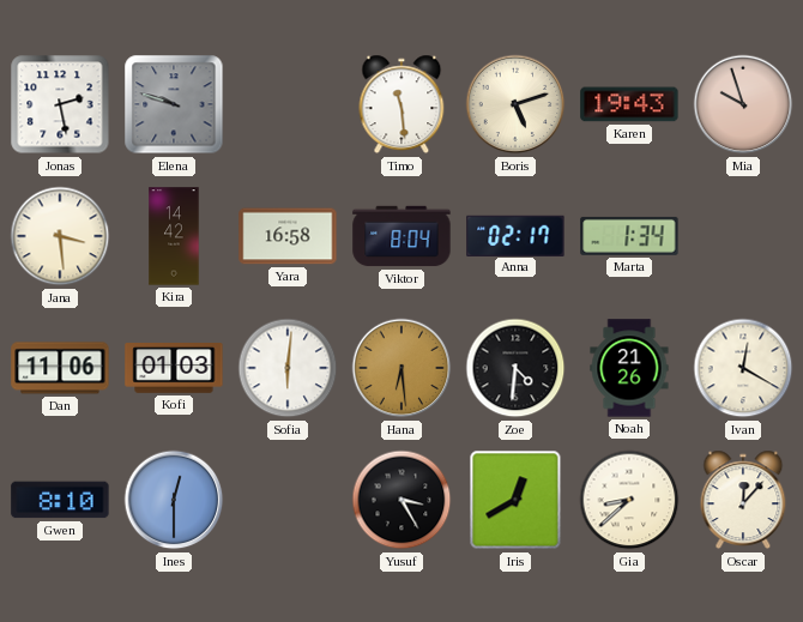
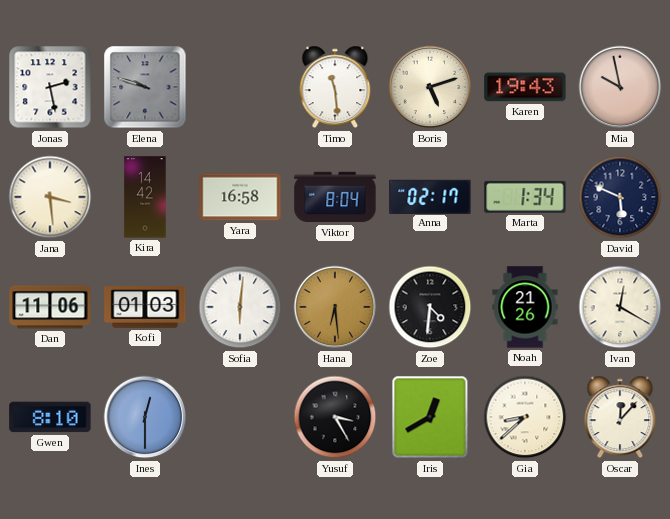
Mia: 9:57 -> 9:58 (620, 87)
David: none -> 5:49 (620, 197)
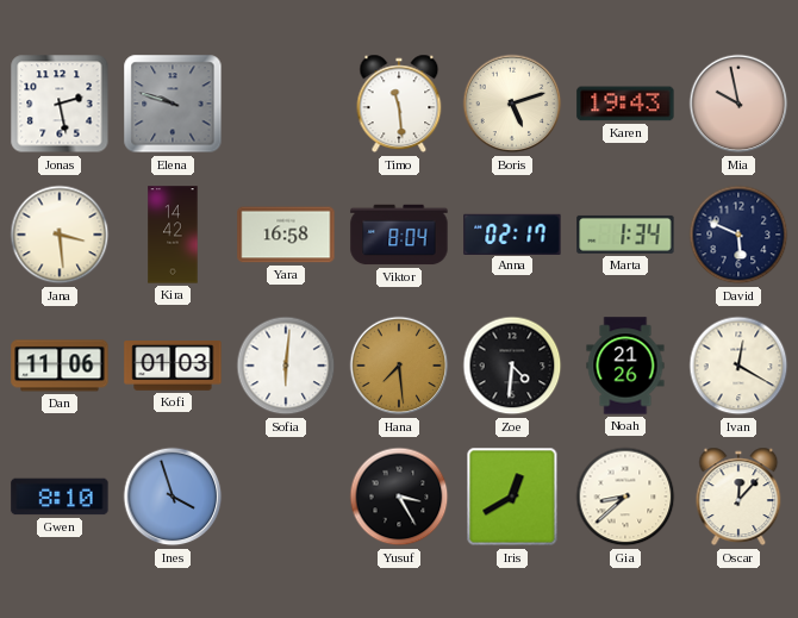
Hana: 6:29 -> 7:29 (399, 366)
Ines: 12:30 -> 3:57 (173, 497)
